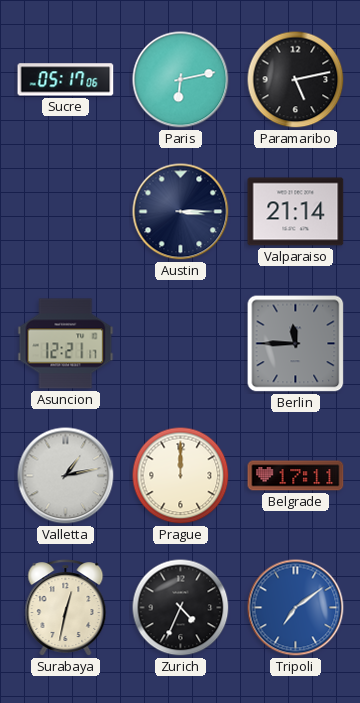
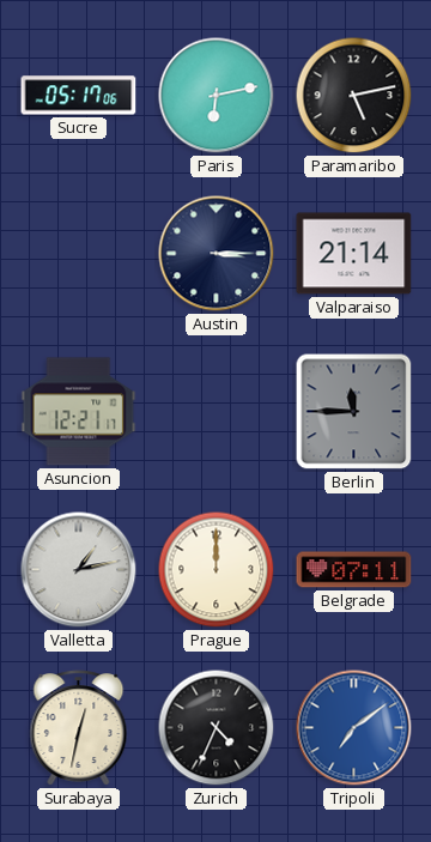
Belgrade: 17:11 -> 07:11 (354, 570)
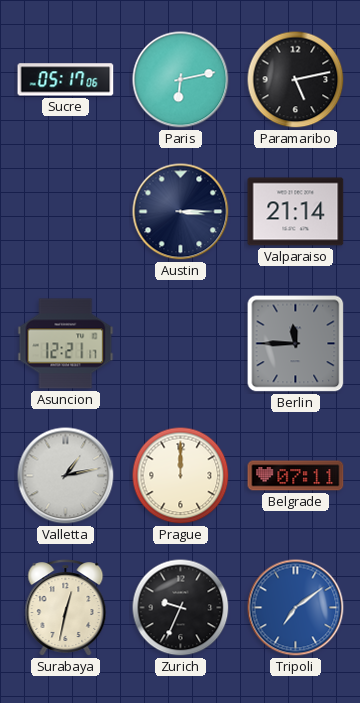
Zurich: 4:34 -> 9:34 (181, 608)
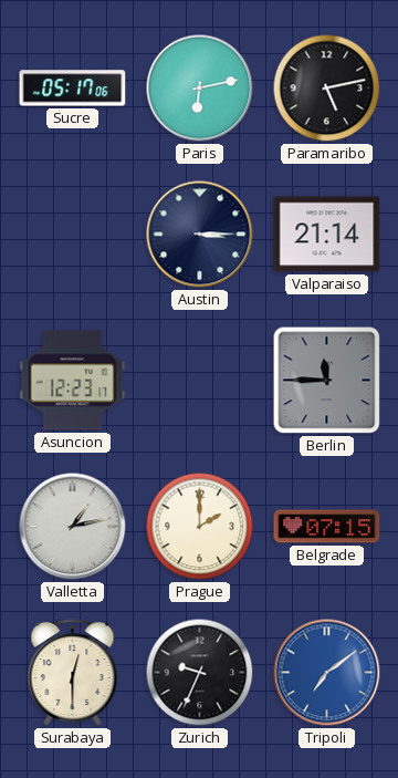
Asuncion: 12:21 -> 12:23 (73, 381)
Prague: 12:00 -> 2:00 (200, 527)
Belgrade: 07:11 -> 07:15 (327, 527)
Surabaya: 12:32 -> 12:30 (73, 673)
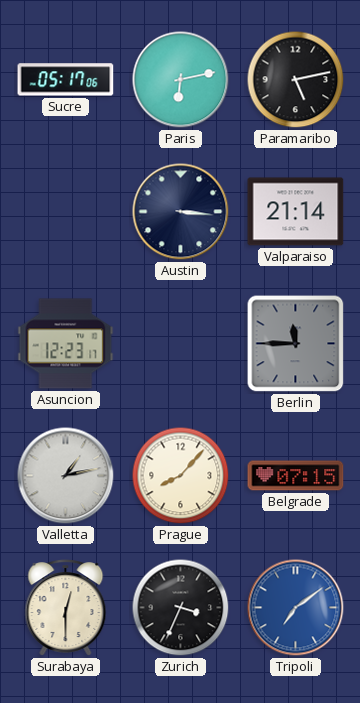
Austin: 3:15 -> 3:16 (181, 212)
Prague: 2:00 -> 8:07 (181, 476)
Zurich: 9:34 -> 3:34 (181, 608)
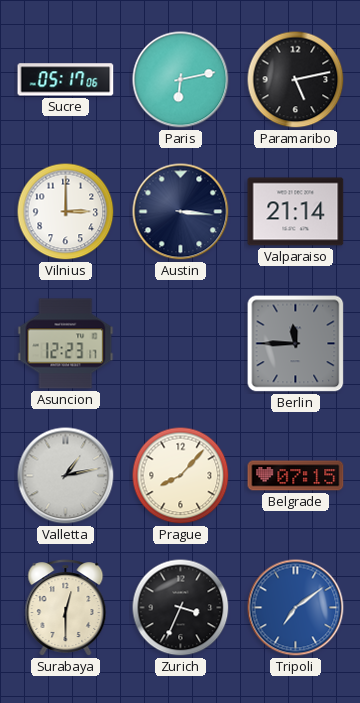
Vilnius: none -> 3:00 (66, 212)
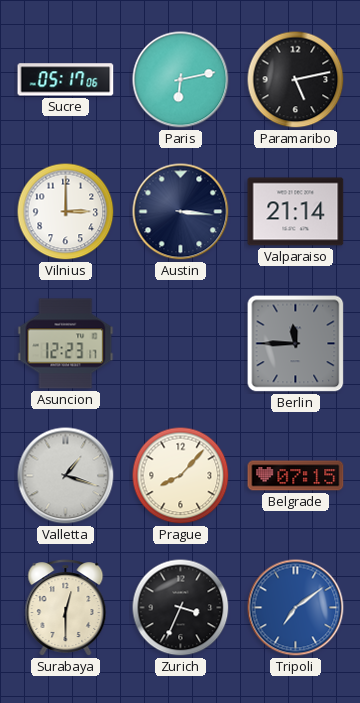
Valletta: 1:13 -> 1:18 (66, 476)
